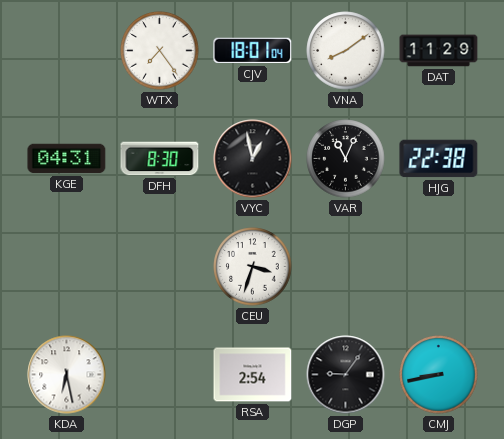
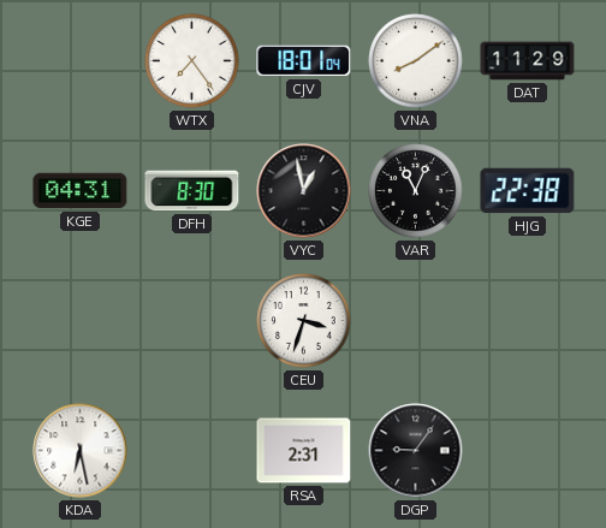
RSA: 2:54 -> 2:31 (304, 451)
CMJ: 8:43 -> none (439, 375)
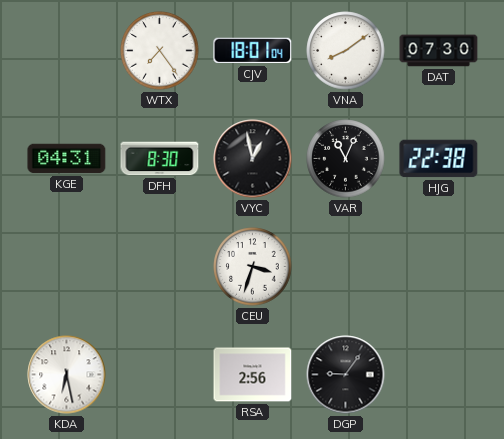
DAT: 11:29 -> 07:30 (439, 51)
RSA: 2:31 -> 2:56 (253, 375)
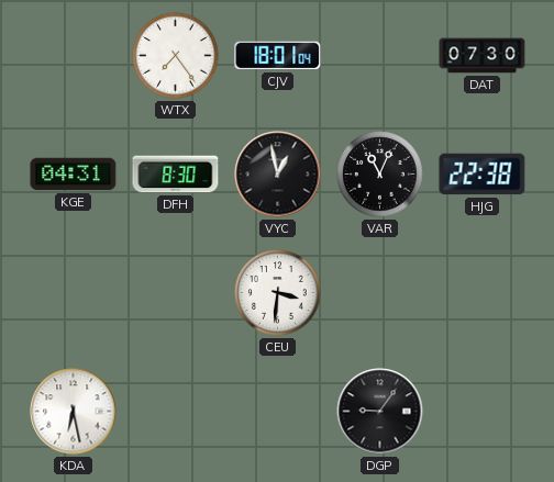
VNA: 8:09 -> none (346, 51)
CEU: 3:33 -> 3:31 (278, 293)
RSA: 2:56 -> none (253, 375)
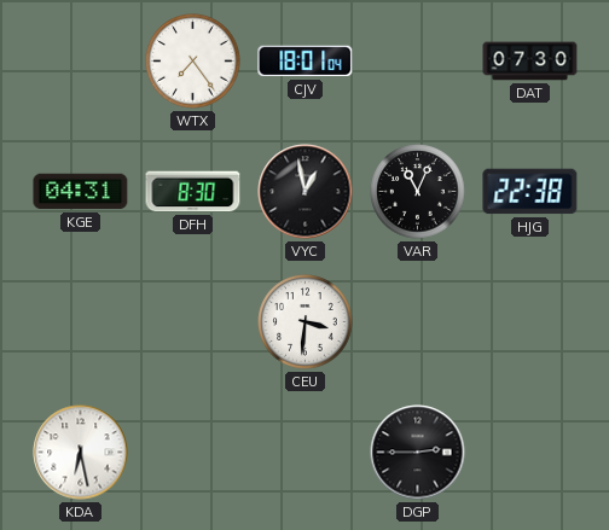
DGP: 9:06 -> 2:45 (418, 453)
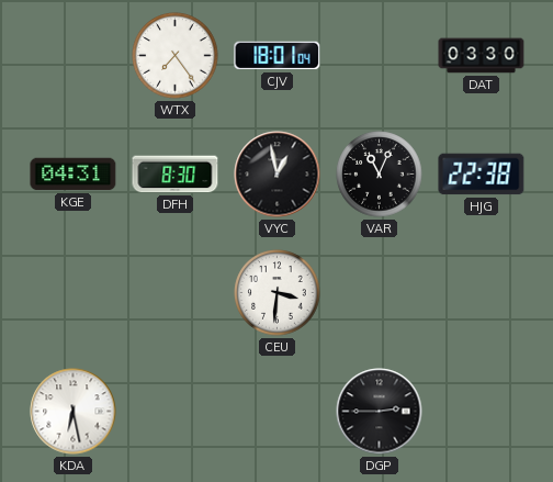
DAT: 07:30 -> 03:30 (482, 56)
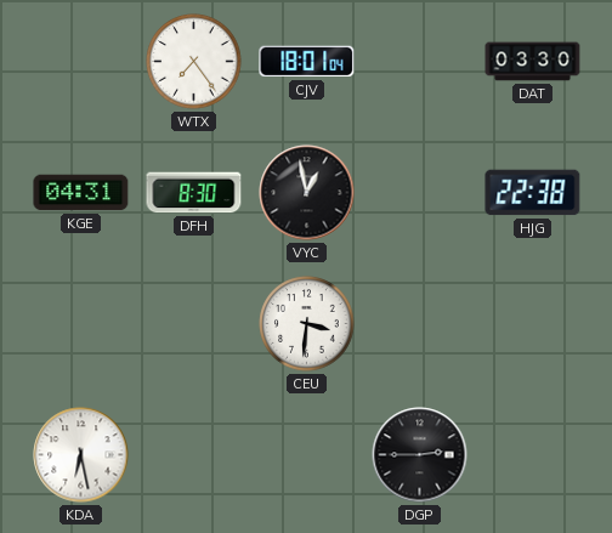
VAR: 11:04 -> none (380, 175)
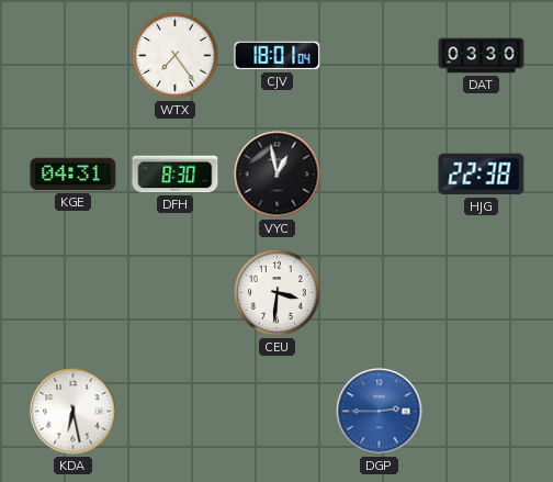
DGP dial: black -> blue (380, 412)
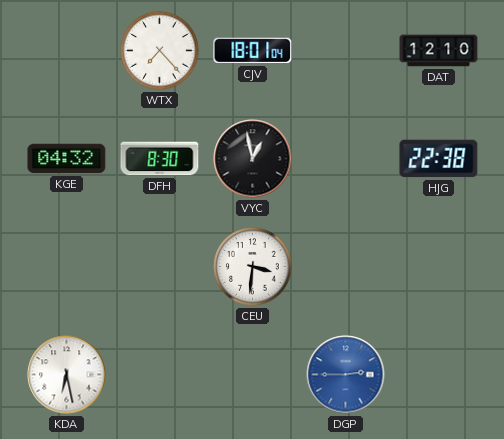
WTX: 7:24 -> 7:23 (160, 51)
DAT: 03:30 -> 12:10 (439, 51)
KGE: 04:31 -> 04:32 (67, 159)
